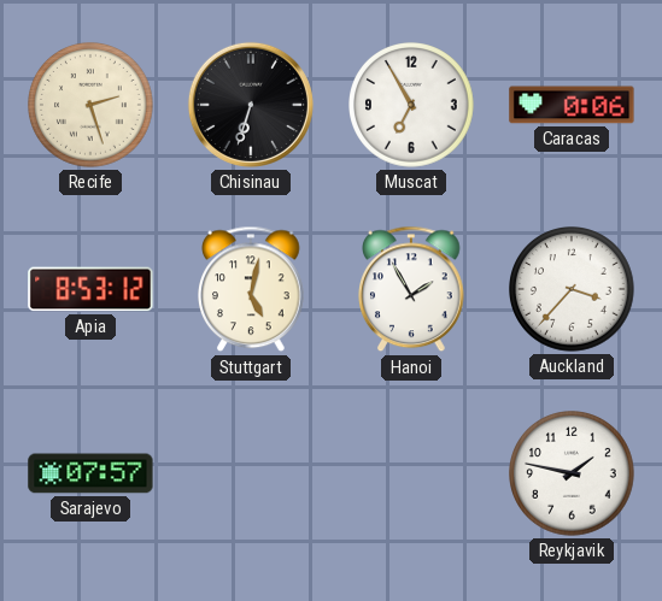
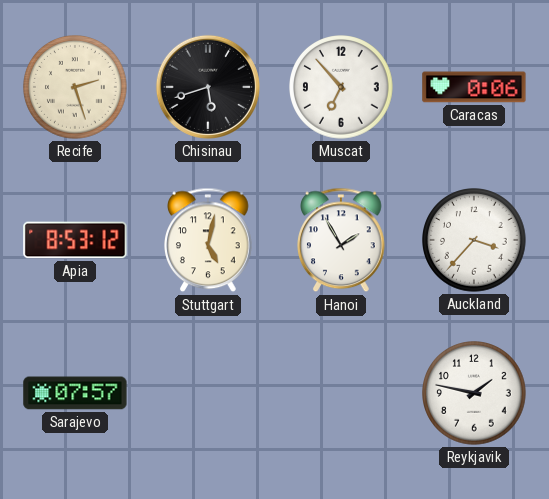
Chisinau: 6:33 -> 5:42 (208, 87)
Muscat: 6:55 -> 6:53 (342, 88)
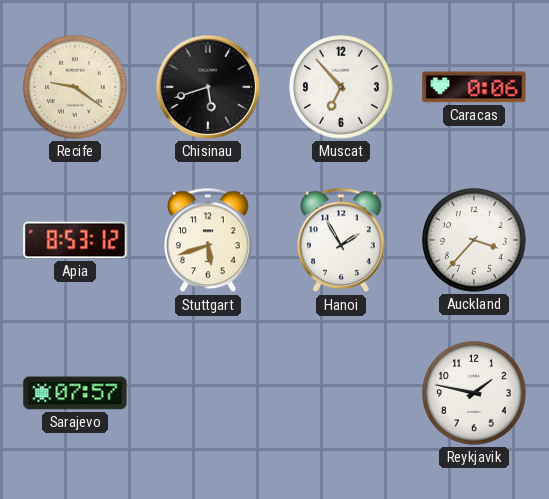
Recife: 2:27 -> 9:21 (76, 88)
Stuttgart: 5:02 -> 5:42 (209, 240)
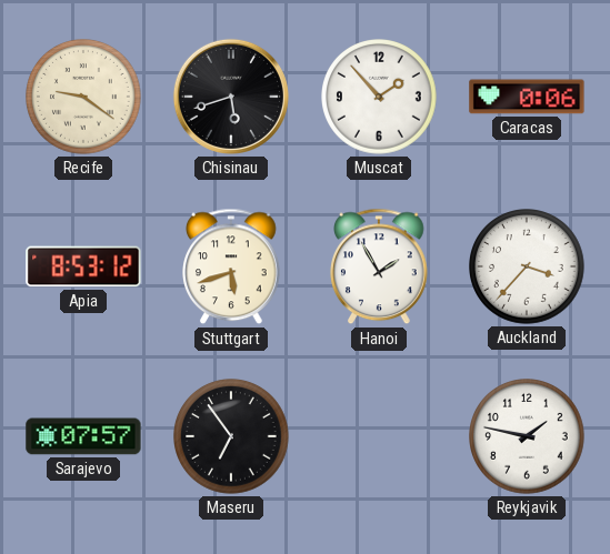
Muscat: 6:53 -> 1:53 (380, 98)
Maseru: none -> 6:54 (232, 437)
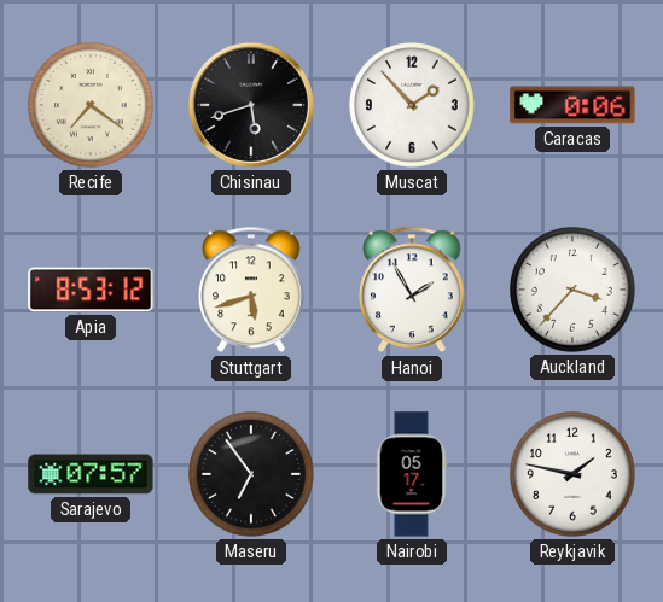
Recife: 9:21 -> 7:21 (92, 106)
Nairobi: none -> 05:17 (412, 474)
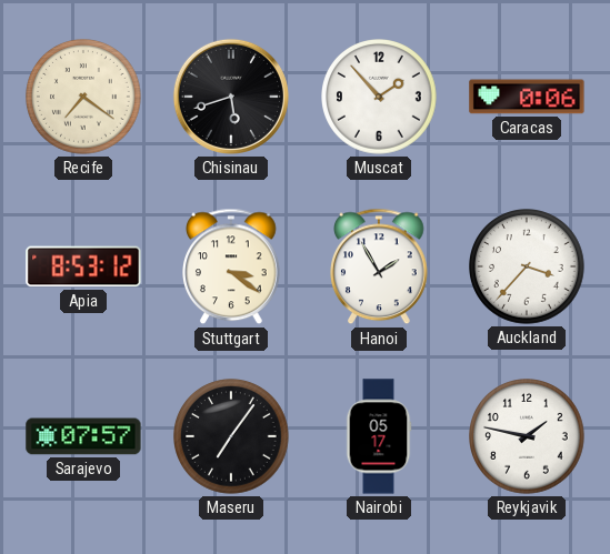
Stuttgart: 5:42 -> 3:21 (232, 266)
Maseru: 6:54 -> 7:06 (232, 437)
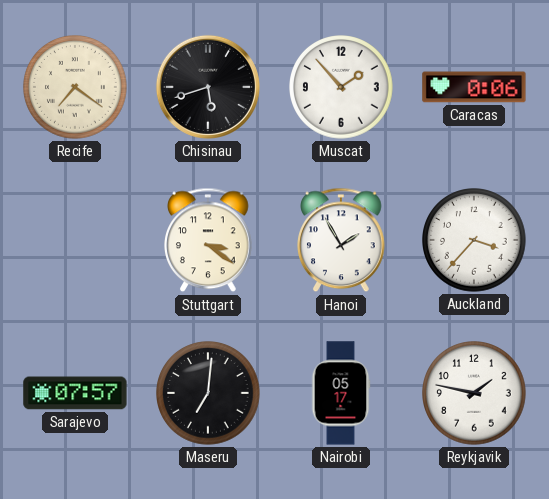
Apia: 8:53 -> none (83, 266)
Maseru: 7:06 -> 7:01 (209, 394)
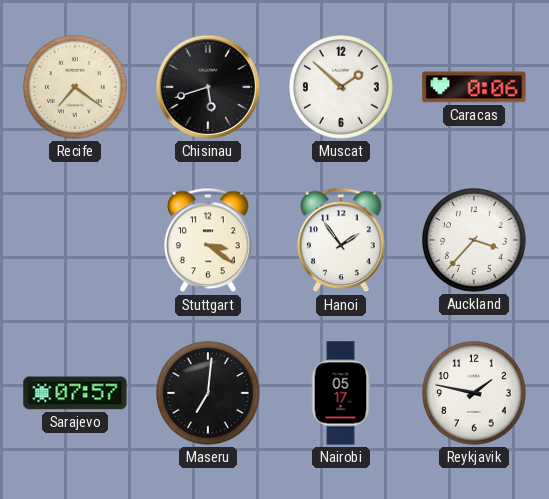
Muscat: 1:53 -> 1:52 (342, 88)
Hanoi: 1:55 -> 1:54 (342, 240)
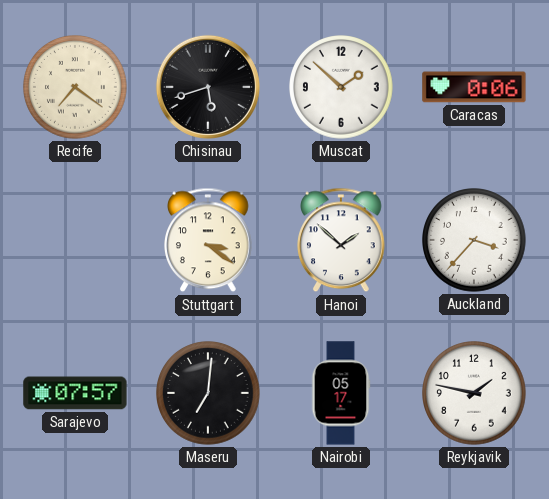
Hanoi: 1:54 -> 1:52 (342, 240)
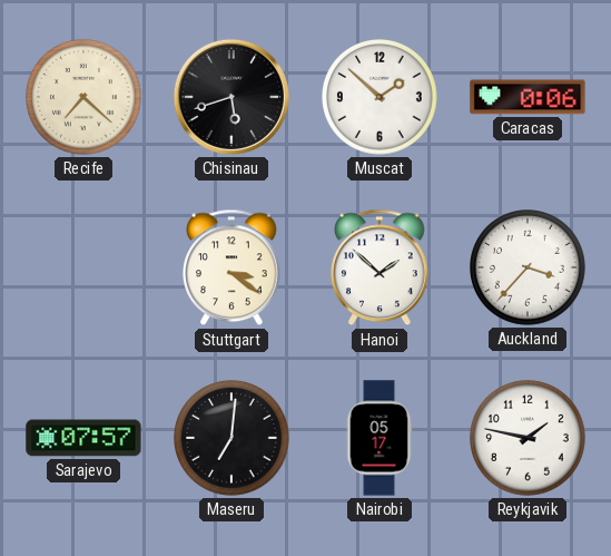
Recife: 7:21 -> 7:22 (85, 98)
